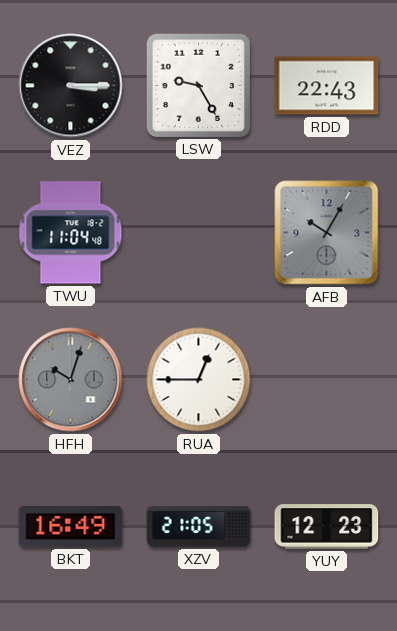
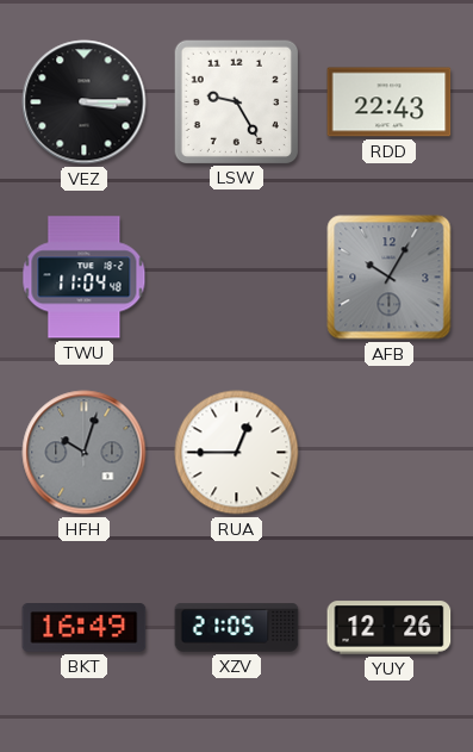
YUY: 12:23 -> 12:26 (390, 628)
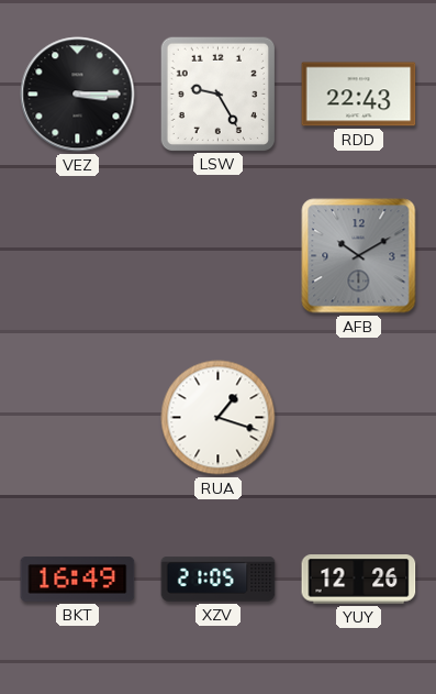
TWU: 11:04 -> none (85, 278)
AFB: 10:05 -> 10:10 (359, 256)
HFH: 10:03 -> none (85, 453)
RUA: 12:45 -> 1:18 (219, 418)
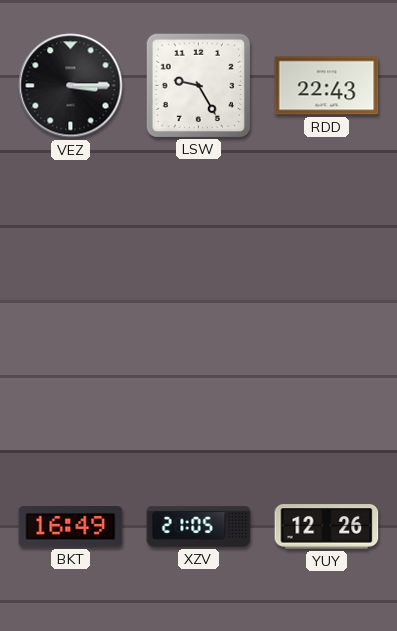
AFB: 10:10 -> none (359, 256)
RUA: 1:18 -> none (219, 418)
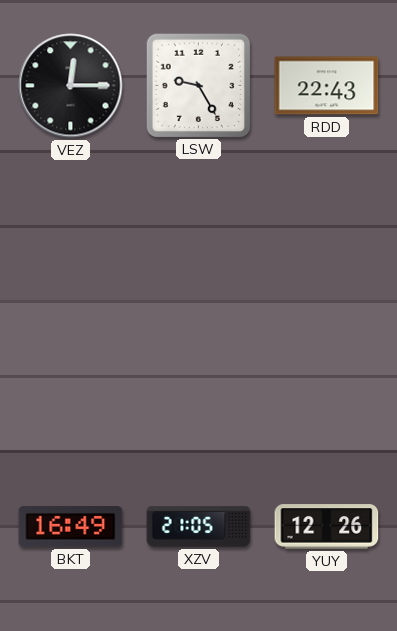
VEZ: 3:15 -> 12:15 (71, 86)
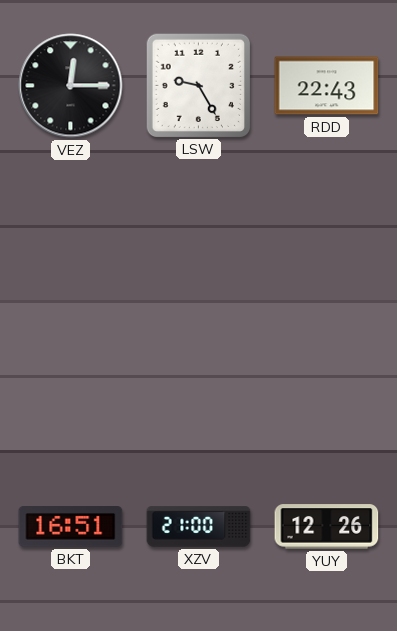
BKT: 16:49 -> 16:51 (71, 527)
XZV: 21:05 -> 21:00 (199, 527)
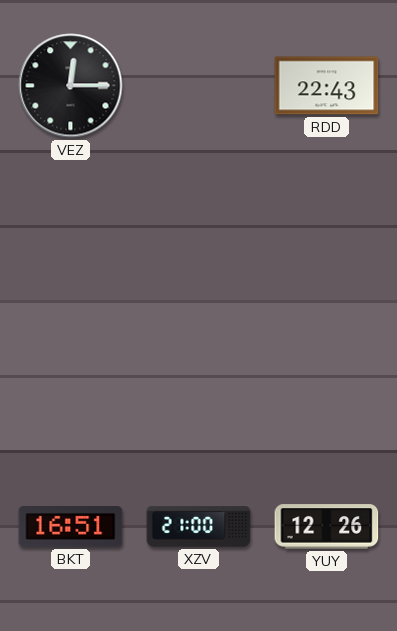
LSW: 9:25 -> none (198, 85)
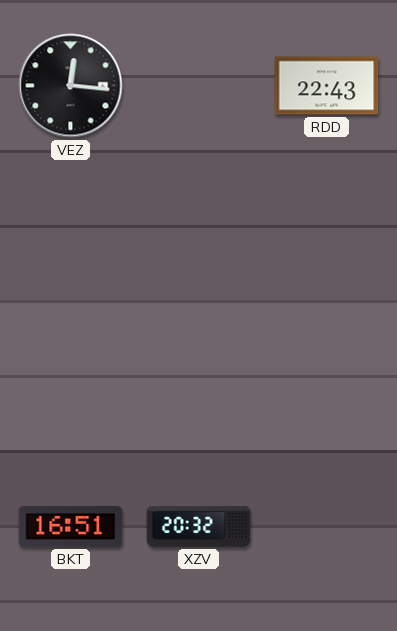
VEZ: 12:15 -> 12:16 (71, 86)
XZV: 21:00 -> 20:32 (199, 527)
YUY: 12:26 -> none (327, 527)
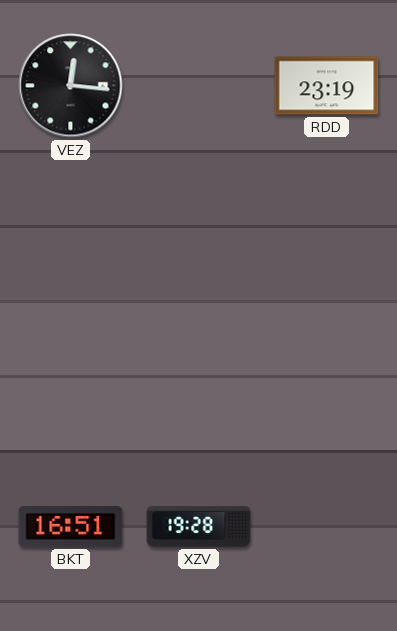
RDD: 22:43 -> 23:19 (327, 86)
XZV: 20:32 -> 19:28 (199, 527)
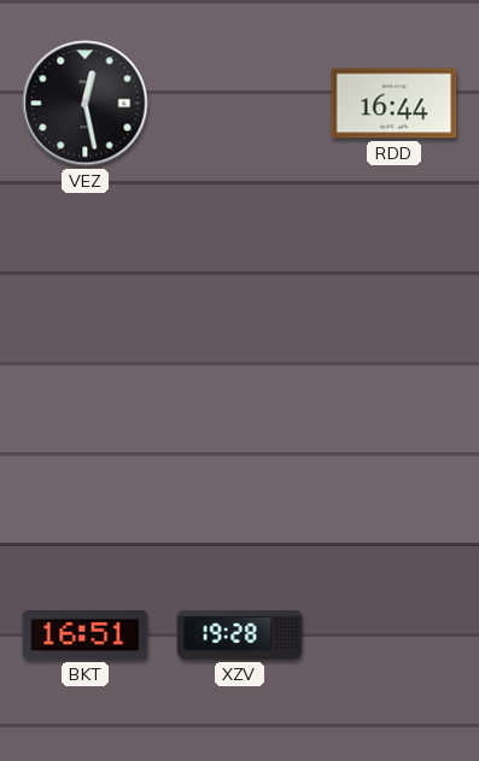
VEZ: 12:16 -> 12:28 (86, 104)
RDD: 23:19 -> 16:44 (395, 104)
